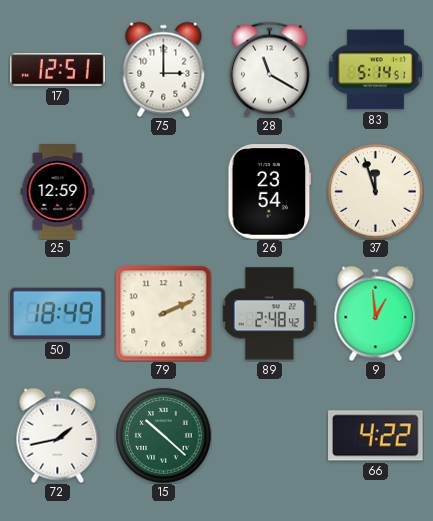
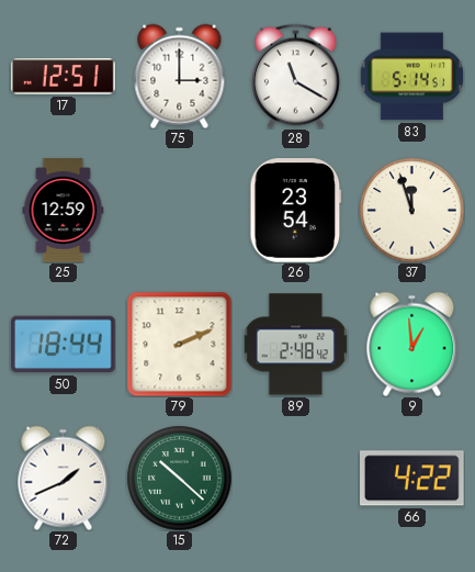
50: 18:49 -> 18:44 (64, 345)
72: 1:43 -> 1:41 (64, 478)
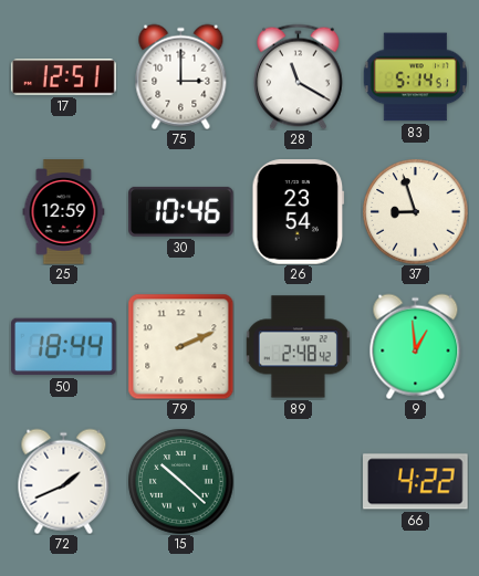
30: none -> 10:46 (181, 211)
37: 11:57 -> 8:57 (415, 211)
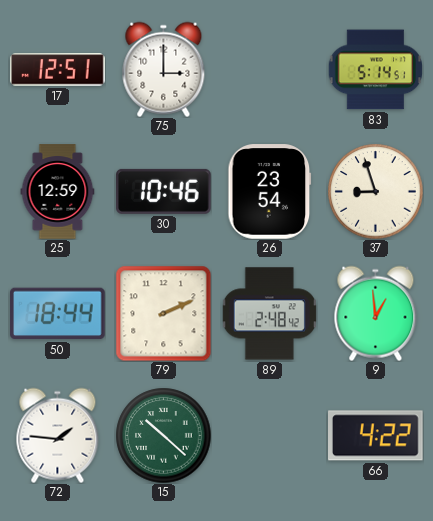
28: 11:20 -> none (299, 76)
72: 1:41 -> 1:46 (58, 435)
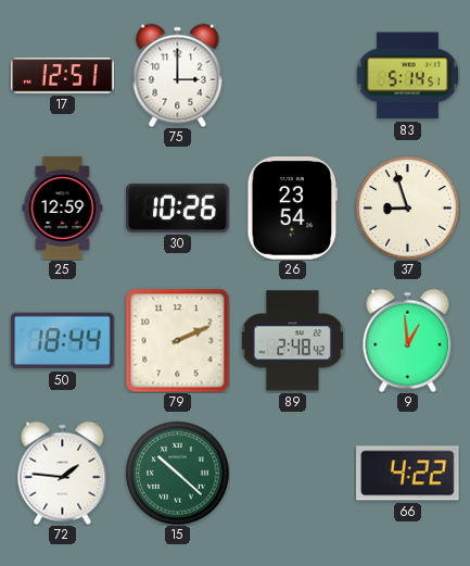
30: 10:46 -> 10:26 (178, 207)
